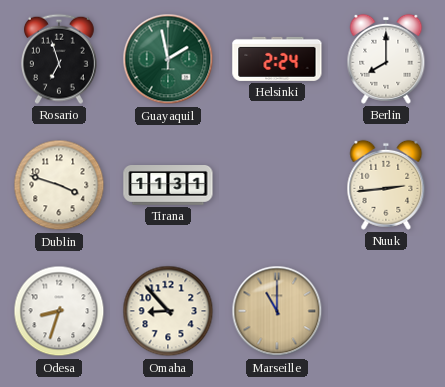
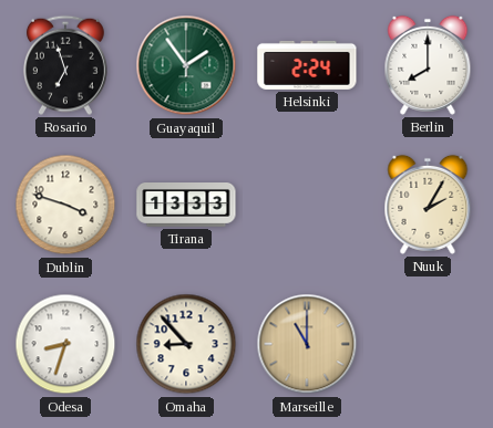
Guayaquil: 1:58 -> 1:54 (186, 65)
Tirana: 11:31 -> 13:33 (186, 206)
Nuuk: 2:44 -> 2:05 (428, 205)
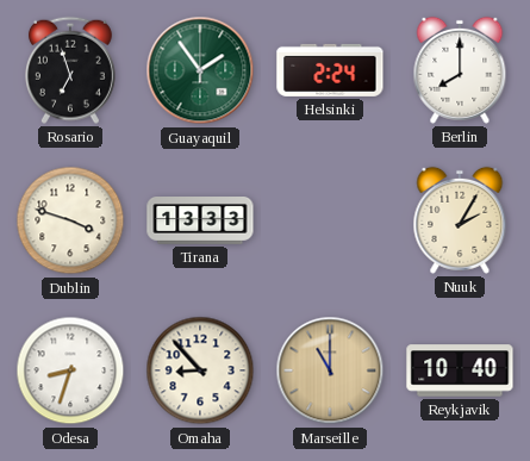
Reykjavik: none -> 10:40 (460, 370)
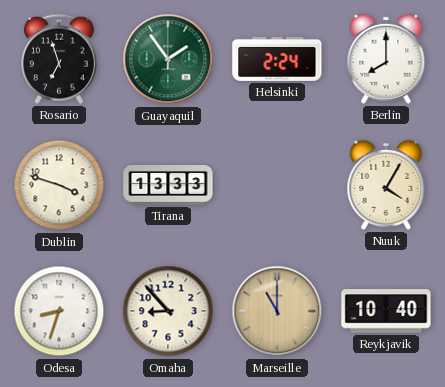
Nuuk: 2:05 -> 4:05 (386, 185)
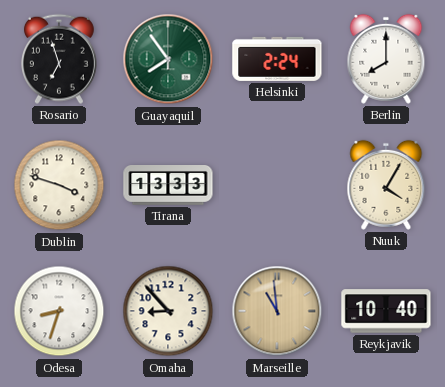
Guayaquil: 1:54 -> 7:54 (168, 59)
Marseille: 11:00 -> 10:59 (277, 311)
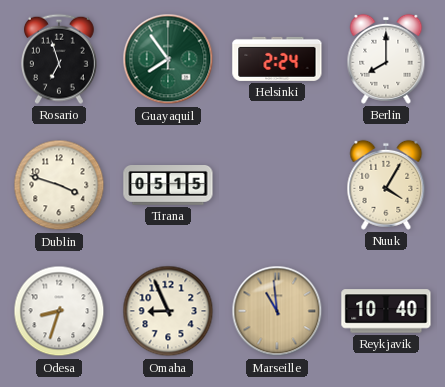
Tirana: 13:33 -> 05:15 (168, 186)
Omaha: 8:53 -> 8:56 (168, 311)
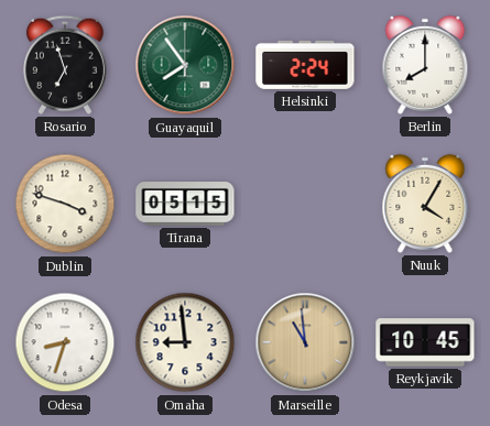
Omaha: 8:56 -> 8:59 (185, 342)
Reykjavik: 10:40 -> 10:45 (425, 342)
